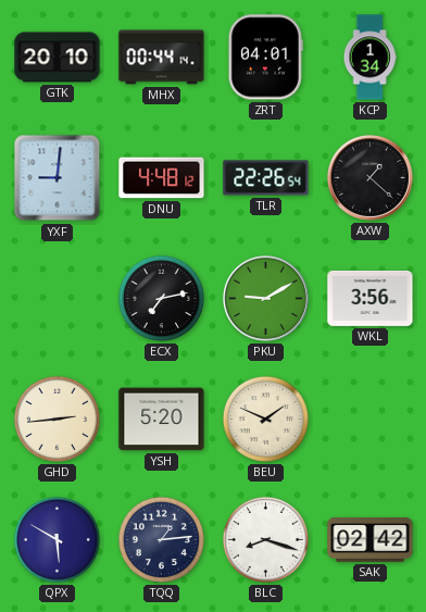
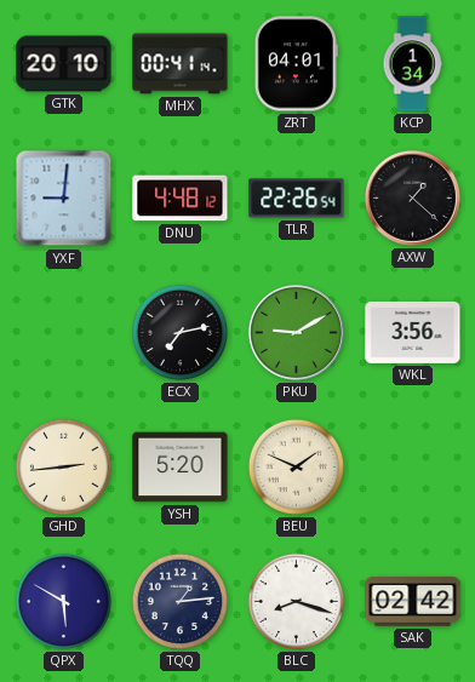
MHX: 00:44 -> 00:41 (181, 64)
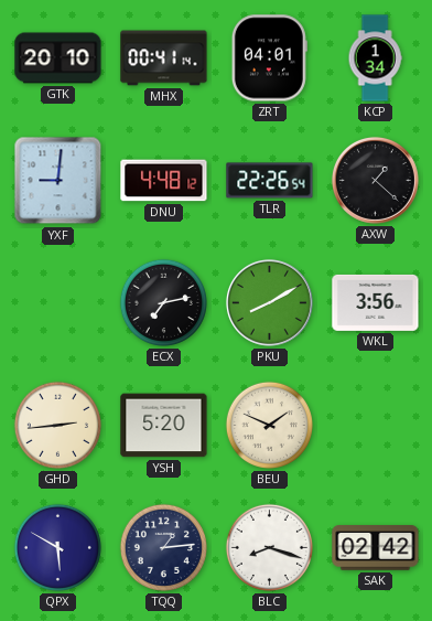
PKU: 9:10 -> 8:10 (269, 302)
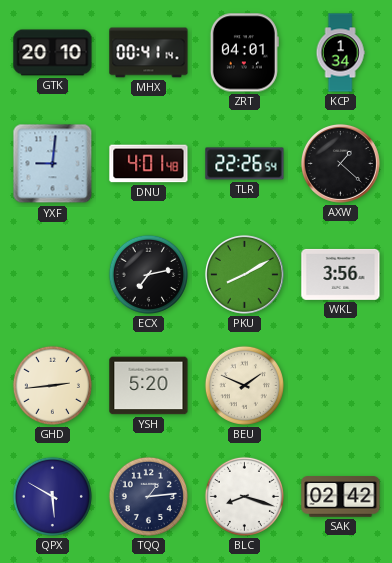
DNU: 4:48 -> 4:01 (149, 164)
